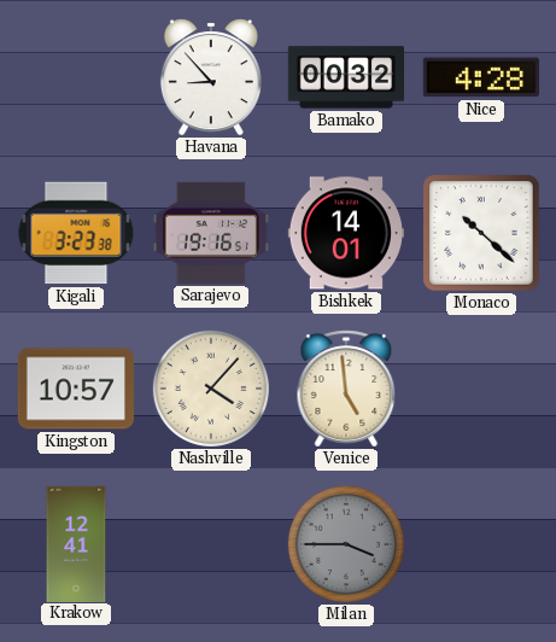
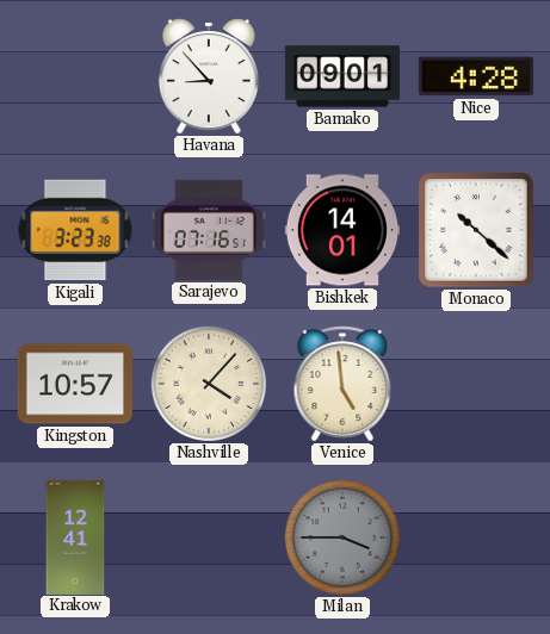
Bamako: 00:32 -> 09:01 (341, 76)
Sarajevo: 19:16 -> 07:16 (209, 230)
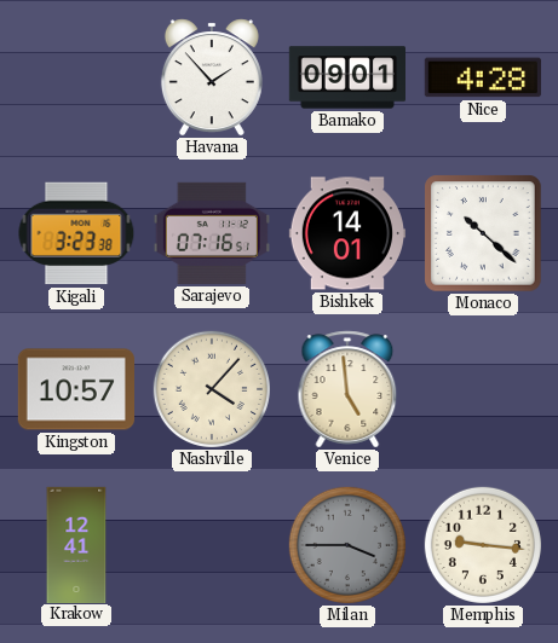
Havana: 8:53 -> 1:53 (212, 77)
Memphis: none -> 9:16 (483, 545)
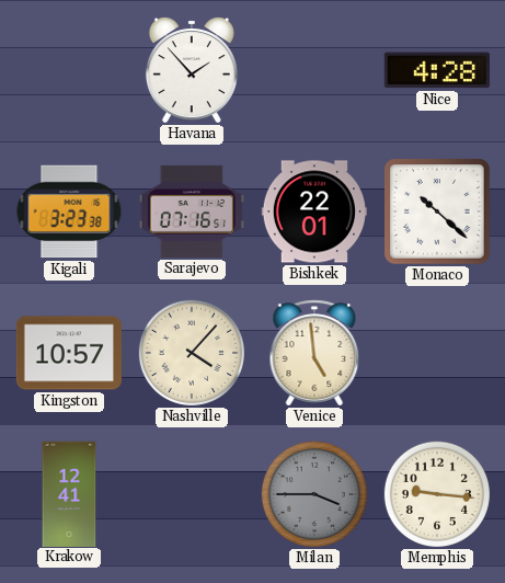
Bamako: 09:01 -> none (346, 77)
Bishkek: 14:01 -> 22:01 (313, 212)
